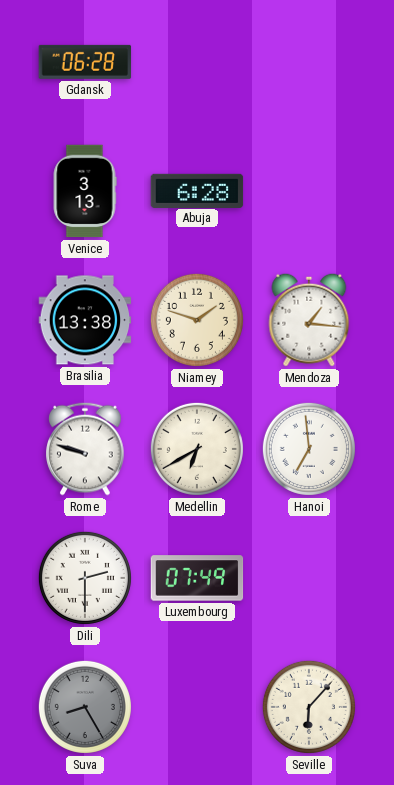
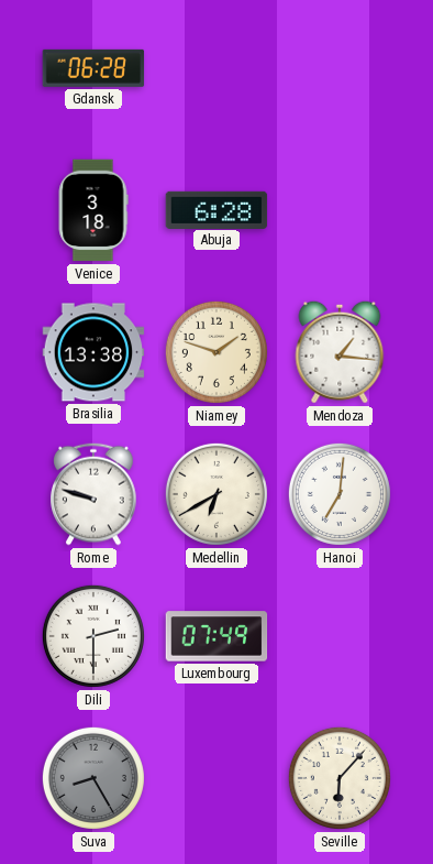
Venice: 3:13 -> 3:18 (93, 210)
Hanoi: 6:59 -> 7:01 (340, 494)
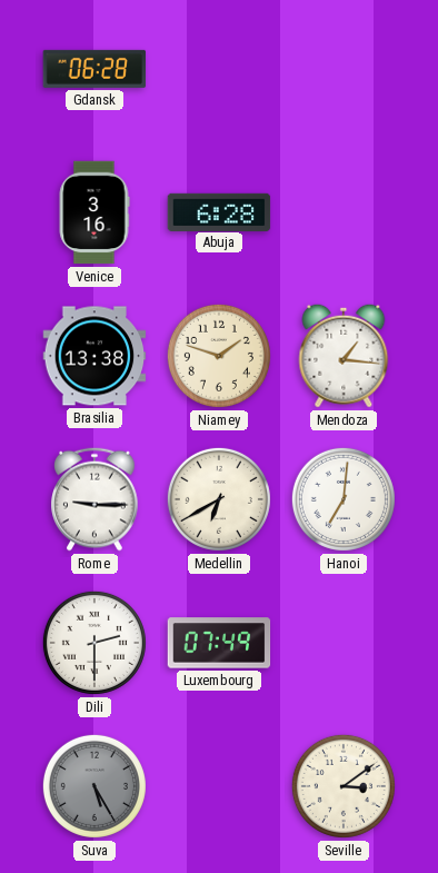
Venice: 3:18 -> 3:16 (94, 212)
Rome: 9:48 -> 9:15 (94, 499)
Suva: 8:25 -> 5:25 (94, 786)
Seville: 6:07 -> 3:09 (344, 786)
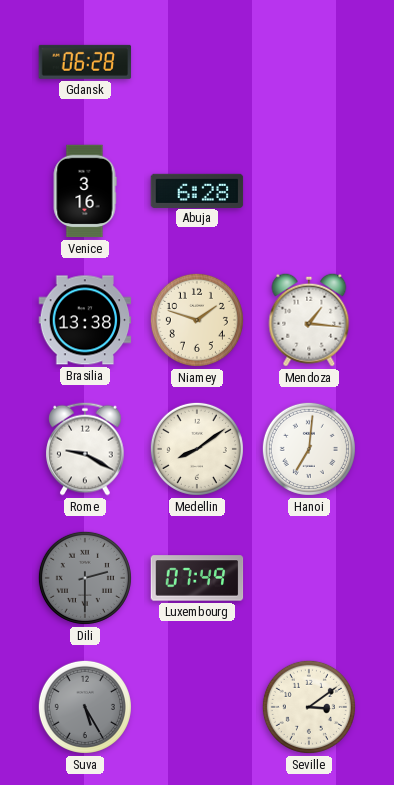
Rome: 9:15 -> 9:20 (85, 449)
Medellin: 6:40 -> 8:09 (197, 449)
Dili dial: white -> grey (85, 578)
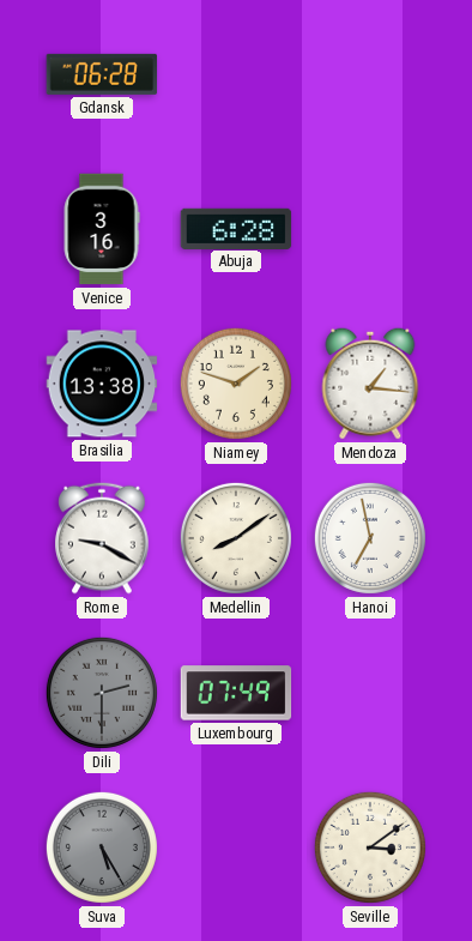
Hanoi: 7:01 -> 6:58 (370, 538)
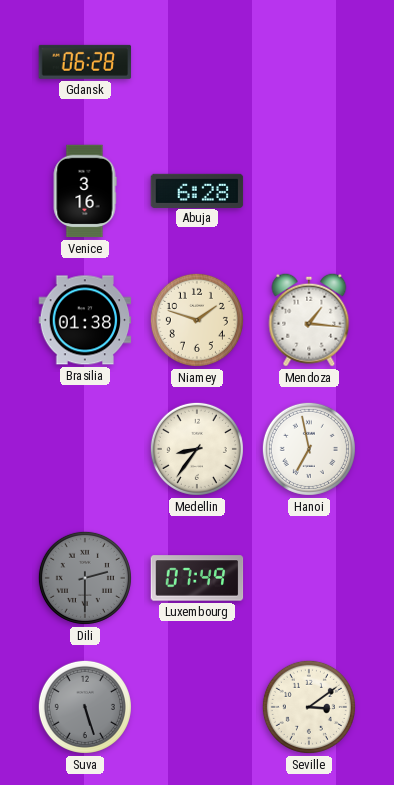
Brasilia: 13:38 -> 01:38 (85, 320)
Rome: 9:20 -> none (102, 538)
Medellin: 8:09 -> 8:36 (197, 449)
Suva: 5:25 -> 5:27 (85, 707)
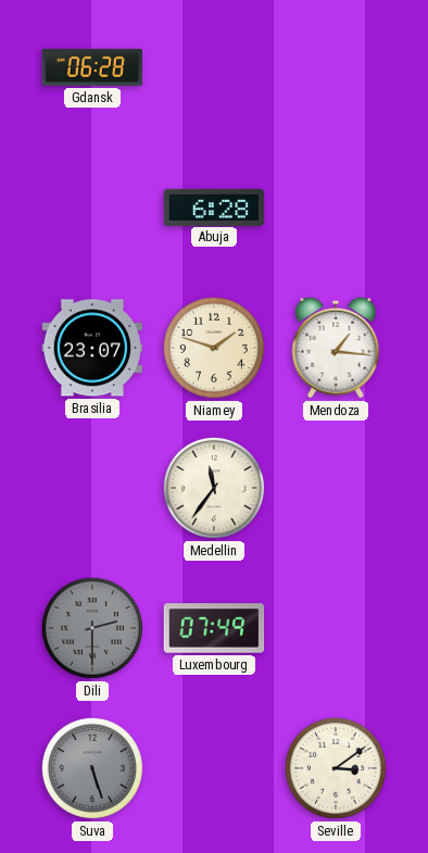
Venice: 3:16 -> none (85, 191)
Brasilia: 01:38 -> 23:07 (92, 348)
Medellin: 8:36 -> 11:36 (214, 488)
Hanoi: 6:58 -> none (309, 449)
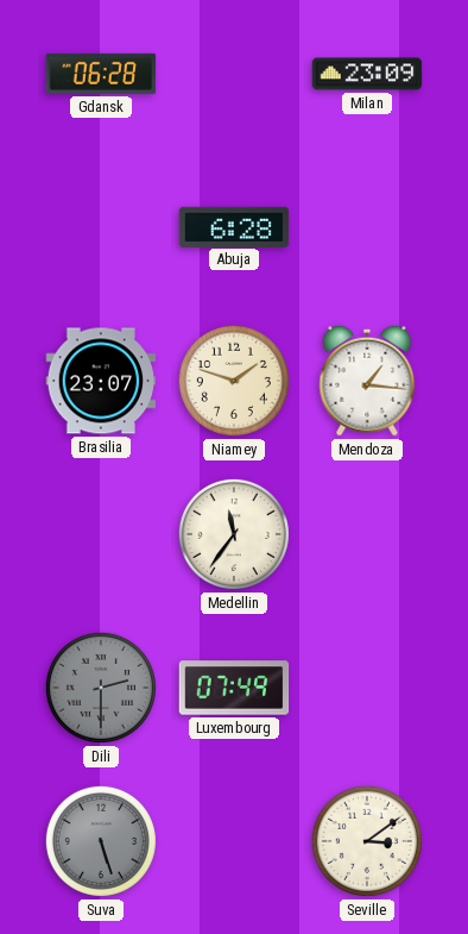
Milan: none -> 23:09 (367, 74)
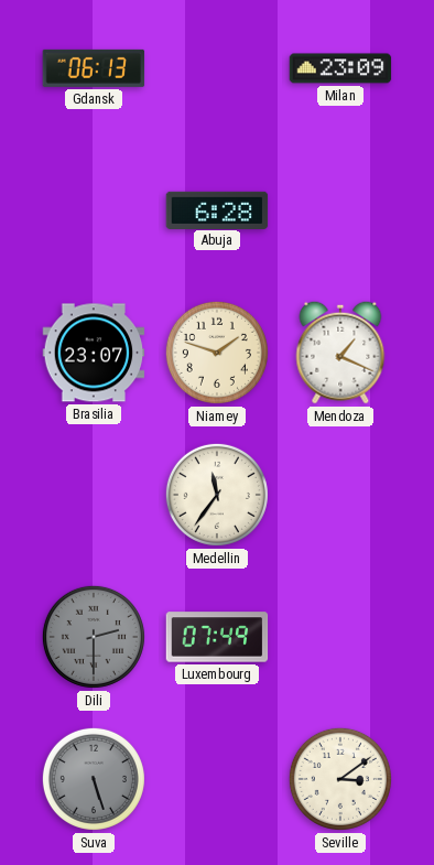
Gdansk: 06:28 -> 06:13 (94, 68)
Mendoza: 1:16 -> 1:19 (340, 353)
